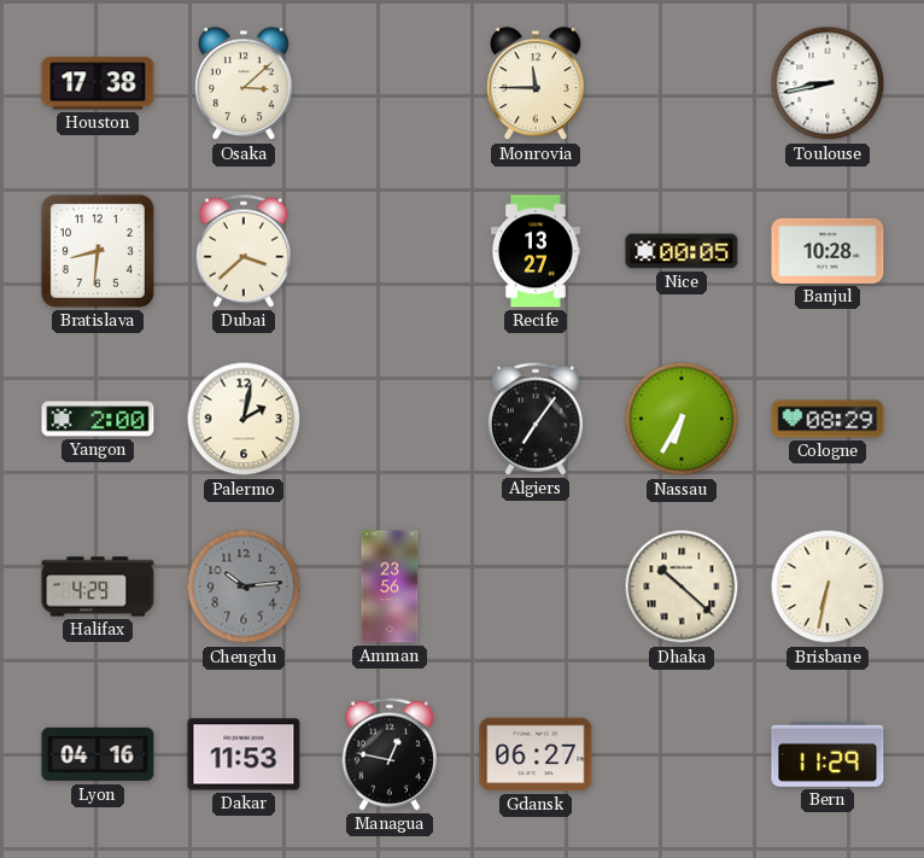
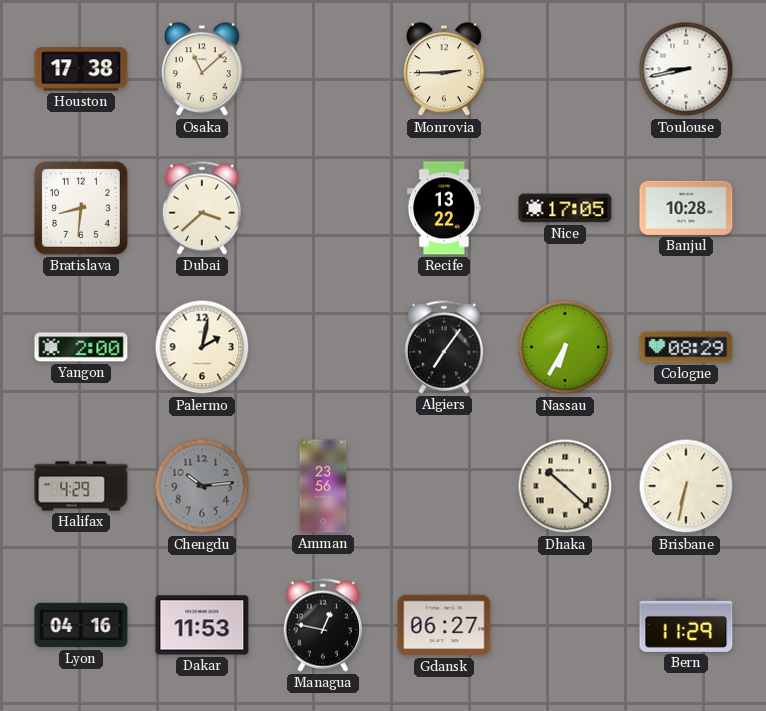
Osaka: 3:08 -> 11:08 (203, 70)
Monrovia: 11:45 -> 2:45 (445, 70)
Recife: 13:27 -> 13:22 (444, 208)
Nice: 00:05 -> 17:05 (565, 208)
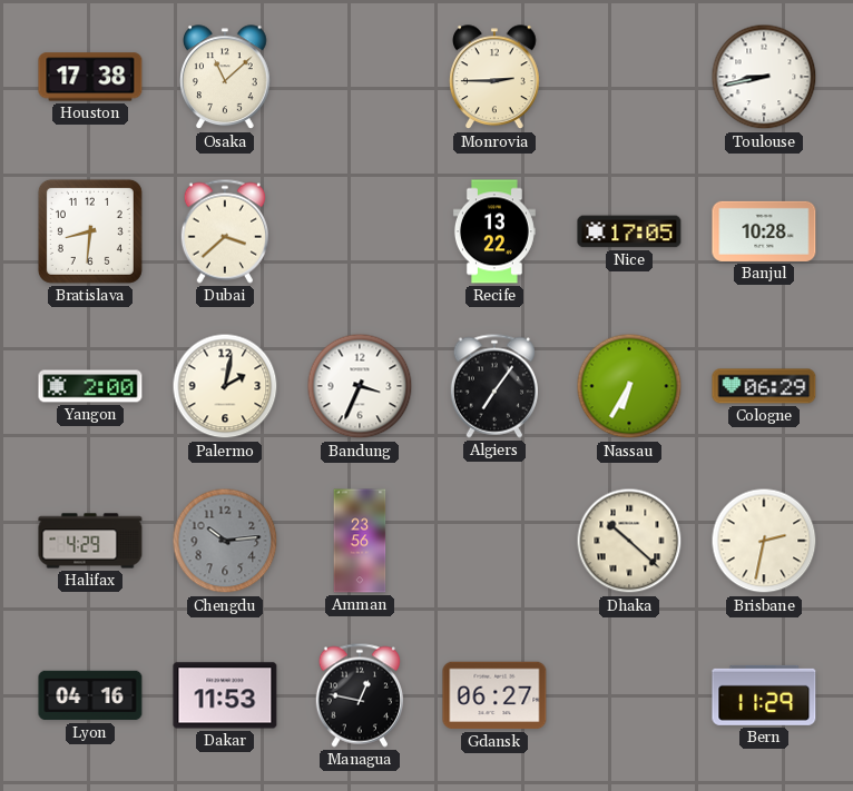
Bandung: none -> 3:34 (360, 386)
Cologne: 08:29 -> 06:29 (764, 386)
Brisbane: 6:32 -> 2:32 (764, 541)
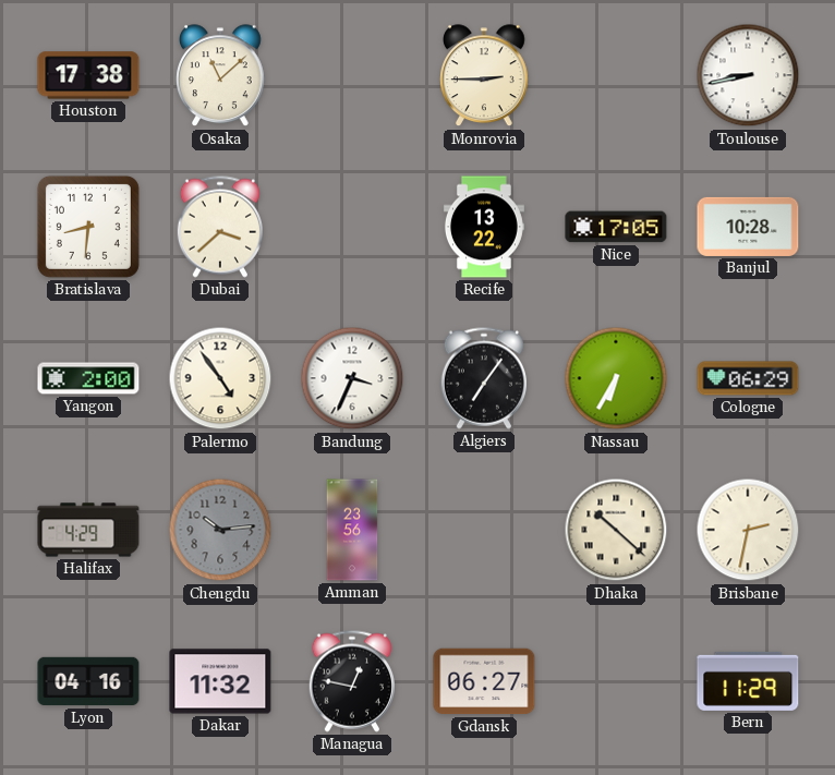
Palermo: 2:02 -> 4:54 (220, 378)
Dakar: 11:53 -> 11:32 (220, 681)
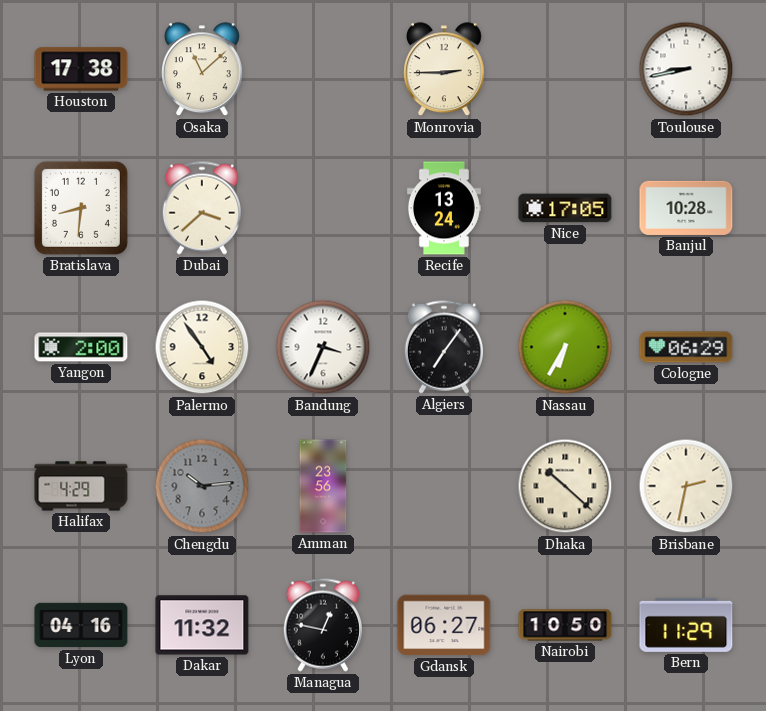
Recife: 13:22 -> 13:24 (444, 208)
Nairobi: none -> 10:50 (565, 625)
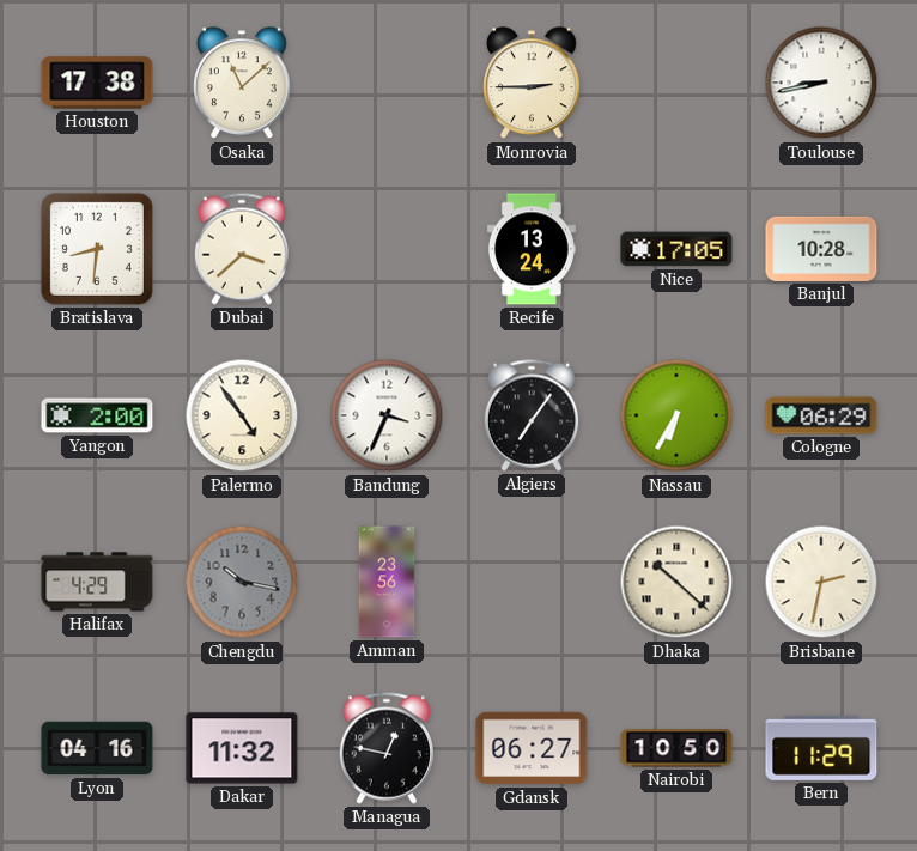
Chengdu: 10:14 -> 10:17 (242, 582)
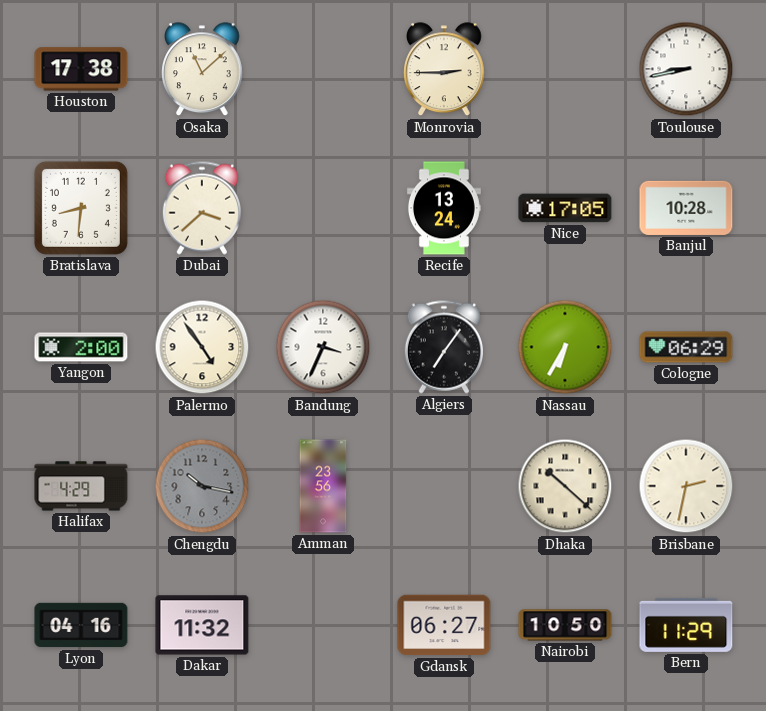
Managua: 12:47 -> none (385, 748)
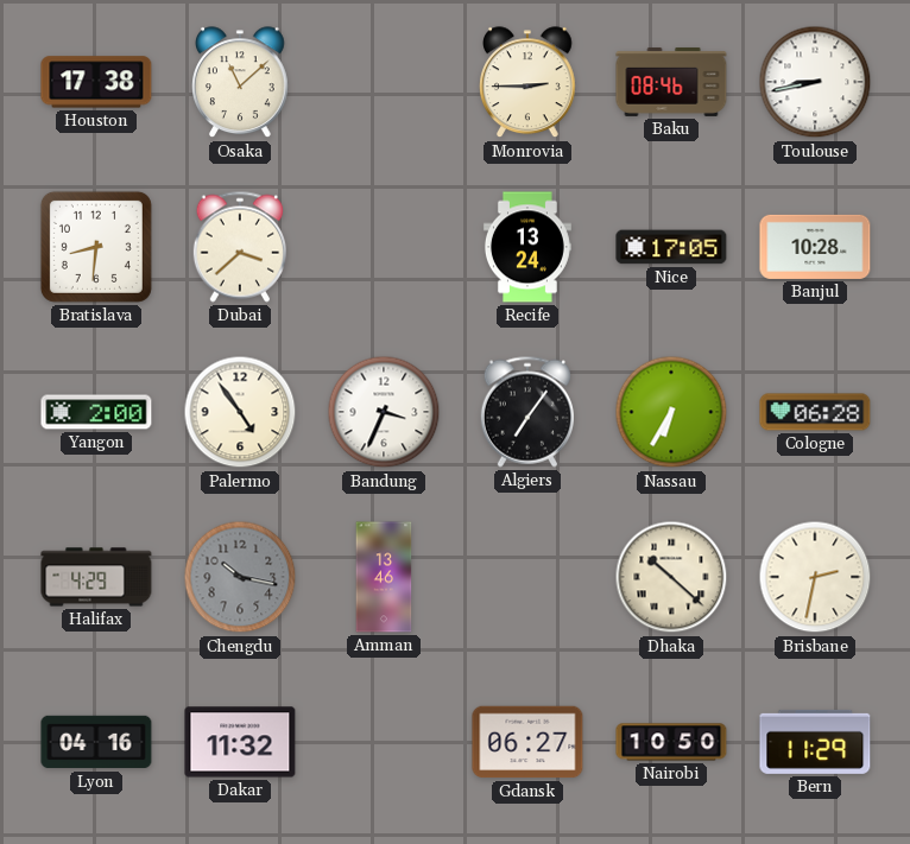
Baku: none -> 08:46 (671, 82)
Cologne: 06:29 -> 06:28 (815, 412)
Amman: 23:56 -> 13:46 (384, 577)
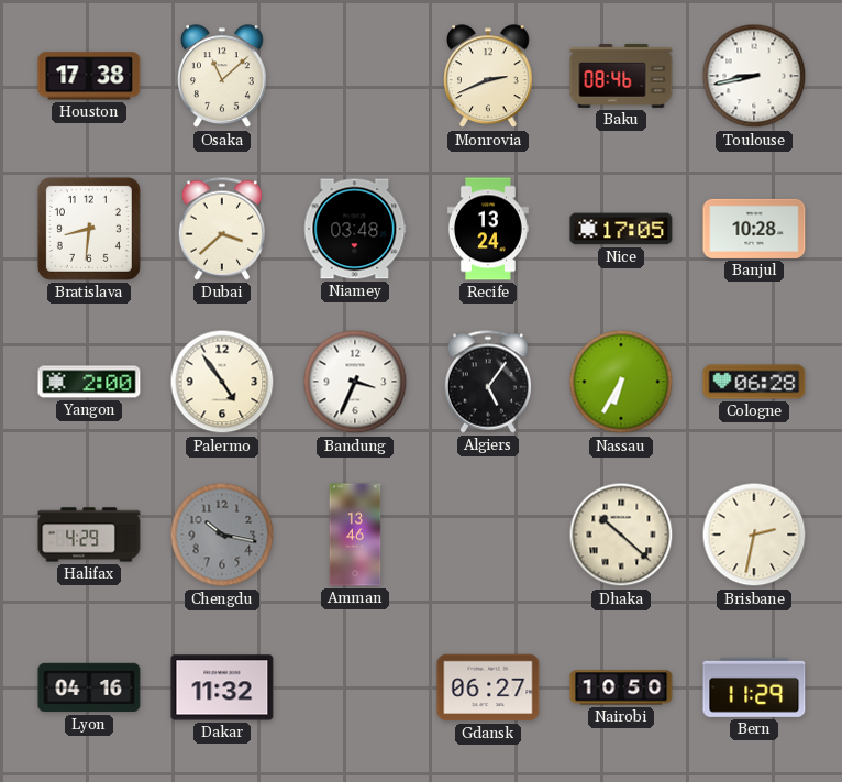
Monrovia: 2:45 -> 2:41 (489, 77)
Niamey: none -> 03:48 (355, 229)
Algiers: 7:06 -> 5:06 (487, 382)
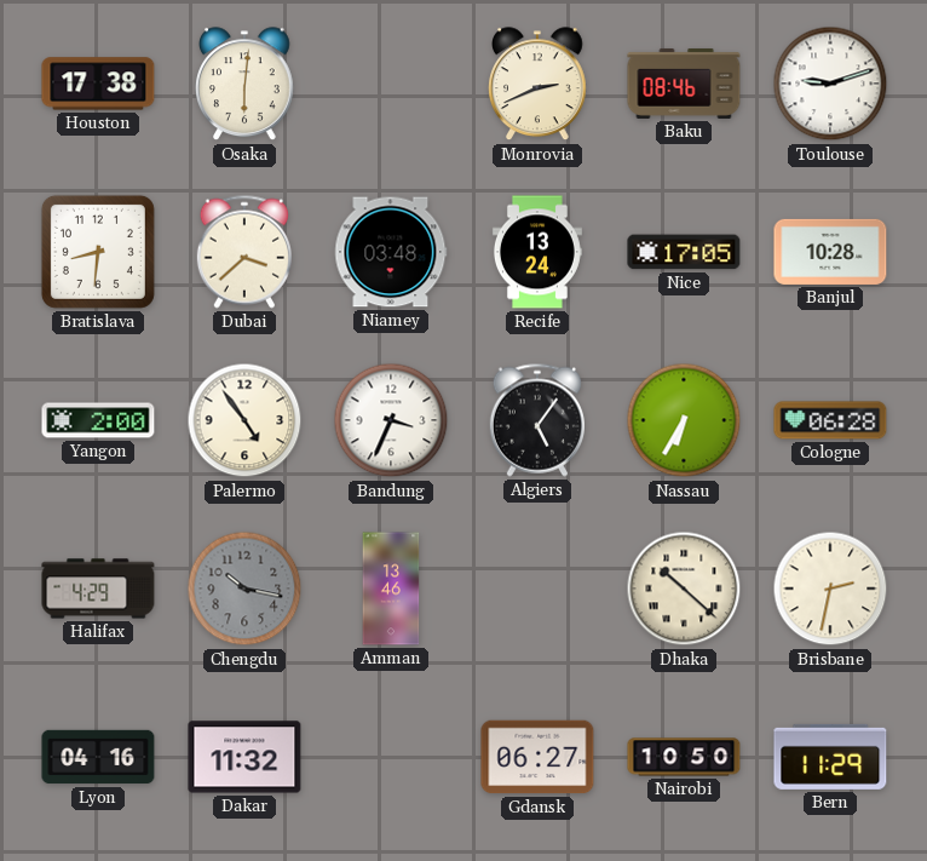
Osaka: 11:08 -> 6:01 (246, 85)
Toulouse: 8:43 -> 9:12 (830, 84)
